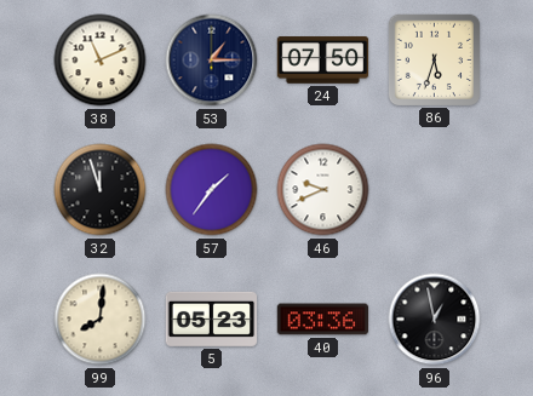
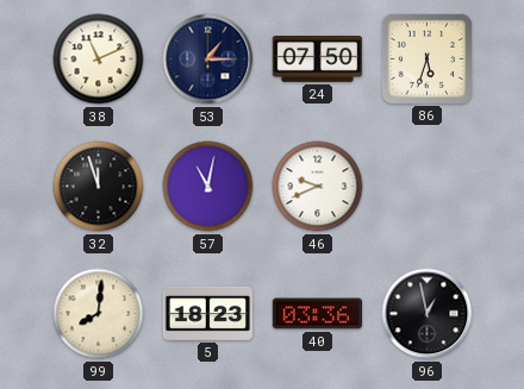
57: 1:36 -> 11:02 (208, 187)
5: 05:23 -> 18:23 (208, 313)
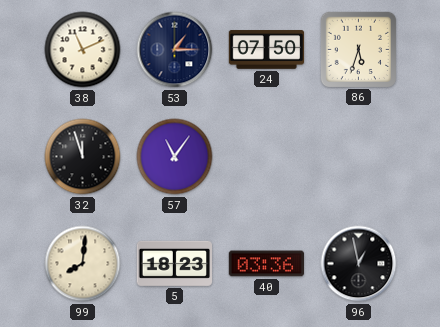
57: 11:02 -> 11:06 (175, 157)
46: 9:41 -> none (318, 187)
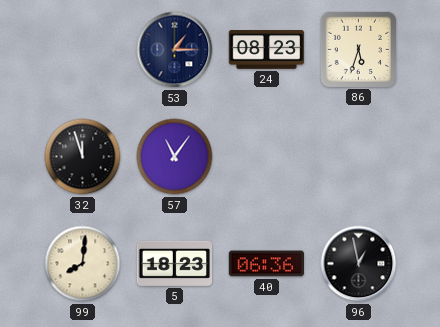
38: 11:11 -> none (83, 50)
24: 07:50 -> 08:23 (267, 50)
40: 03:36 -> 06:36 (266, 264)
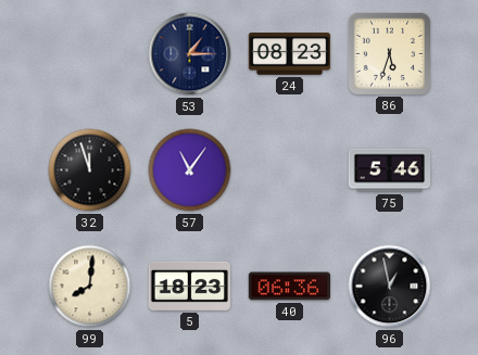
75: none -> 5:46 (390, 170)
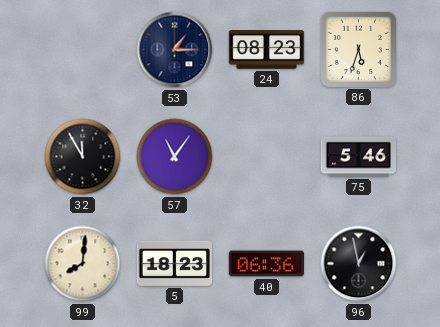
32: 11:57 -> 11:55 (83, 157)
